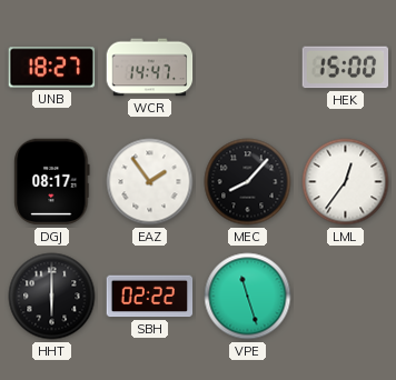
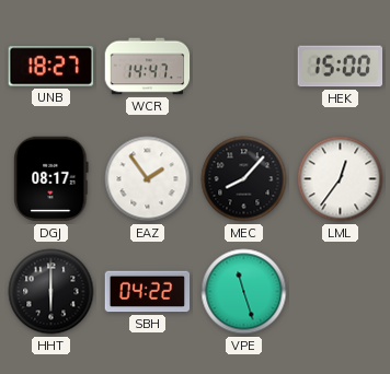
SBH: 02:22 -> 04:22 (148, 292)
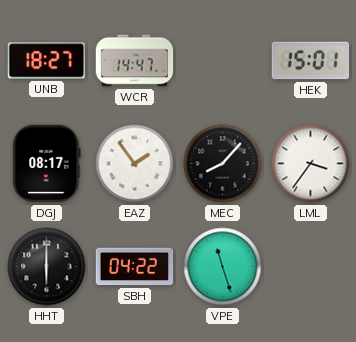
HEK: 15:00 -> 15:01 (311, 61)
LML: 12:36 -> 3:36 (311, 164)
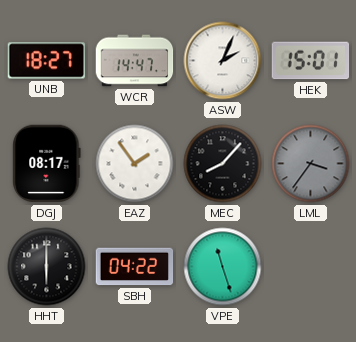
ASW: none -> 2:04 (223, 61)
LML dial: white -> grey (311, 164)
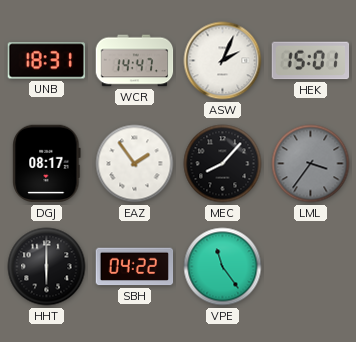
UNB: 18:27 -> 18:31 (47, 61)
VPE: 11:27 -> 11:24 (223, 267)
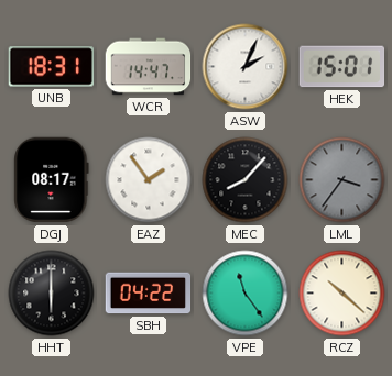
RCZ: none -> 10:22 (342, 294)
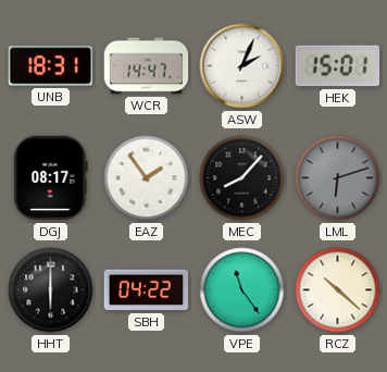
LML: 3:36 -> 6:12 (338, 178)
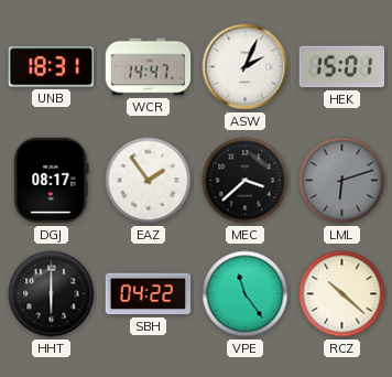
MEC: 8:07 -> 3:38 (246, 181)
